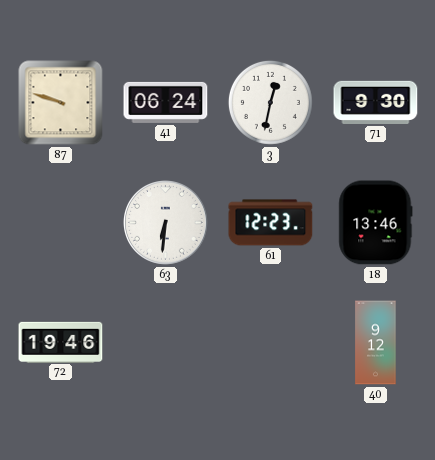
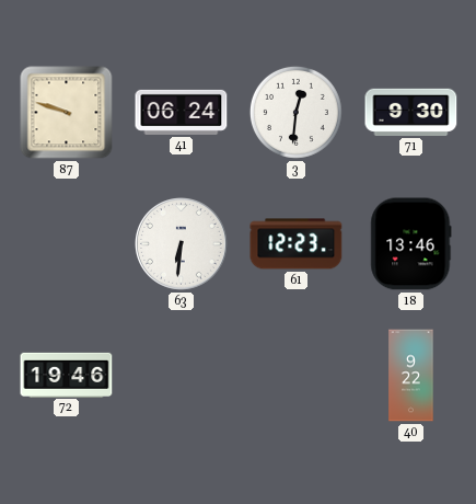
3: 12:32 -> 12:31 (295, 112)
40: 9:12 -> 9:22 (411, 376)
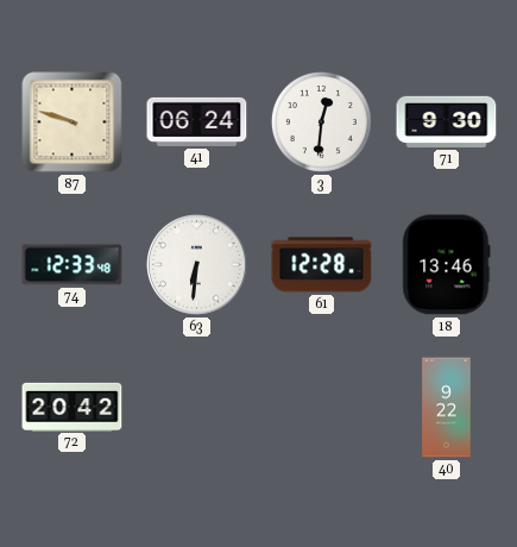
74: none -> 12:33 (72, 265)
61: 12:23 -> 12:28 (322, 265)
72: 19:46 -> 20:42 (72, 407)
